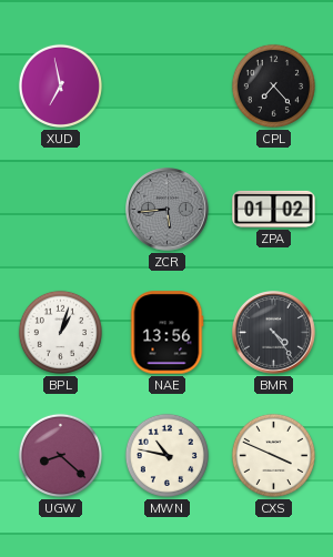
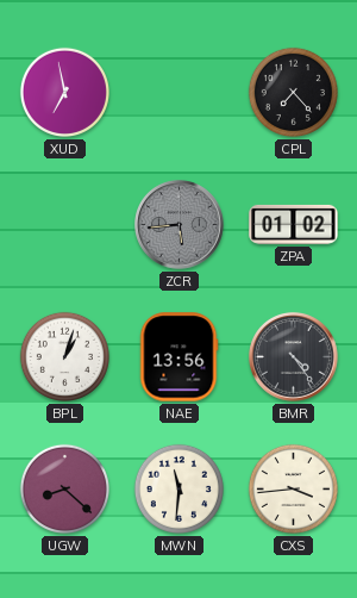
MWN: 10:47 -> 11:31 (178, 488)
CXS: 3:49 -> 3:44 (293, 488)
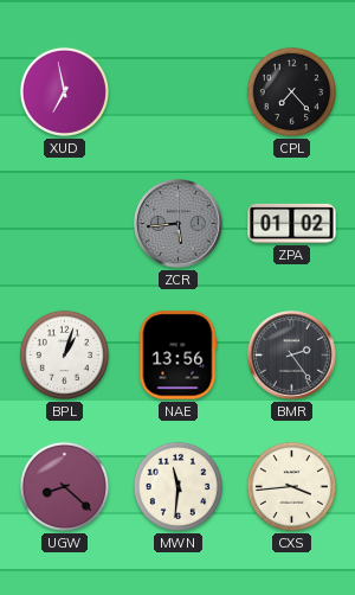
BMR: 4:24 -> 2:24 (292, 356)
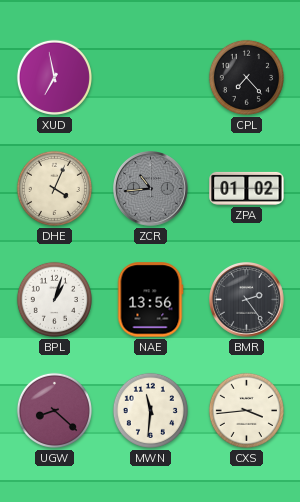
DHE: none -> 4:04 (54, 188)
ZCR: 5:44 -> 10:44 (151, 189)
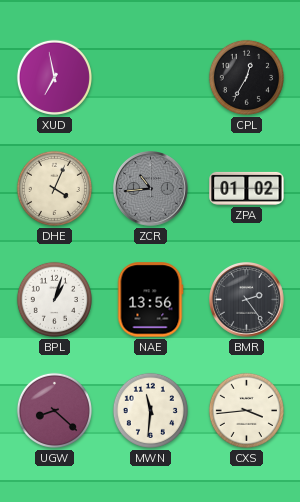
CPL: 7:23 -> 12:35 (246, 77)
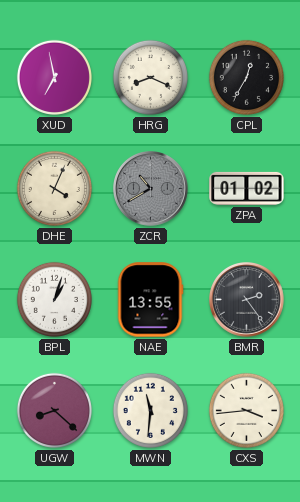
HRG: none -> 8:19 (150, 77)
ZCR: 10:44 -> 10:40 (151, 189)
NAE: 13:56 -> 13:55 (150, 300)
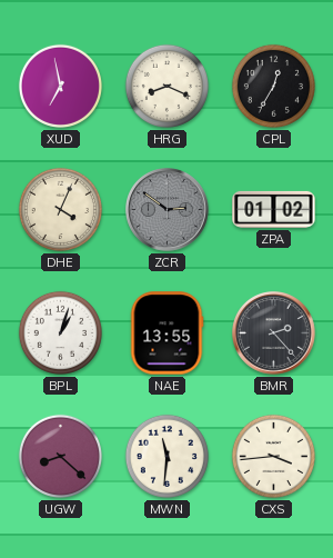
ZCR: 10:40 -> 2:51 (168, 210)
BMR: 2:24 -> 2:23 (274, 333)
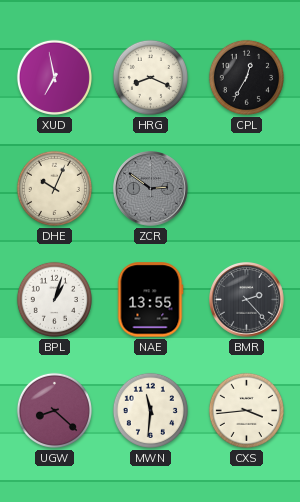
DHE: 4:04 -> 10:04 (54, 188)
ZPA: 01:02 -> none (274, 209)
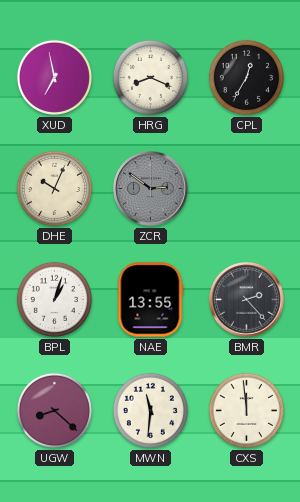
CXS: 3:44 -> 11:59 (246, 410)
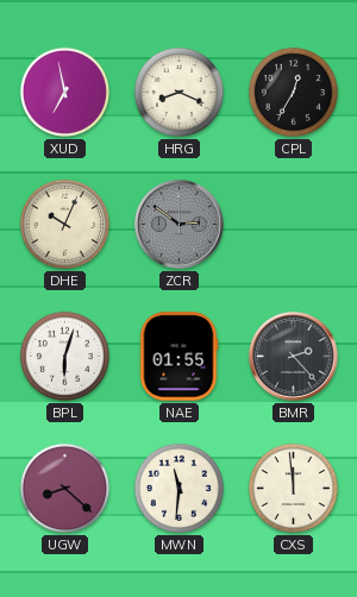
BPL: 1:03 -> 6:03 (64, 356)
NAE: 13:55 -> 01:55 (178, 357)
